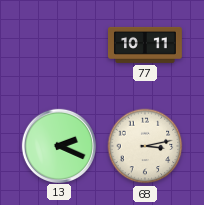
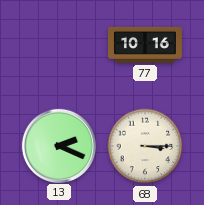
77: 10:11 -> 10:16 (146, 45)
68: 3:13 -> 3:15 (145, 146)
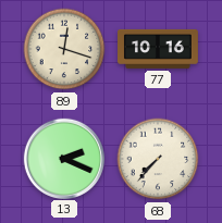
89: none -> 12:18 (64, 49)
68: 3:15 -> 7:37 (158, 159)
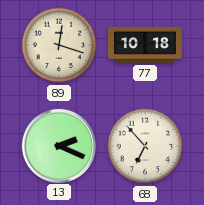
77: 10:16 -> 10:18 (146, 45)
68: 7:37 -> 6:53 (145, 146)
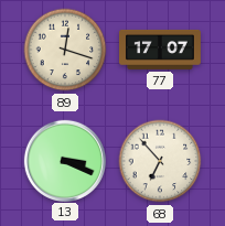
77: 10:18 -> 17:07 (161, 50)
13: 2:19 -> 3:19 (64, 160)
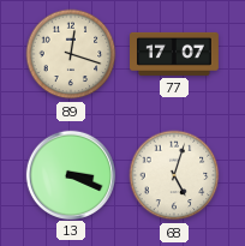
68: 6:53 -> 5:03 (174, 175)
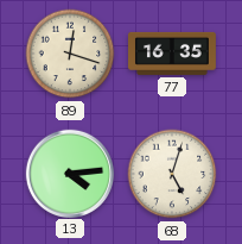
77: 17:07 -> 16:35 (173, 54)
13: 3:19 -> 4:14 (69, 173)
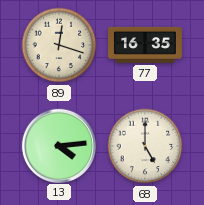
68: 5:03 -> 5:00 (145, 146)
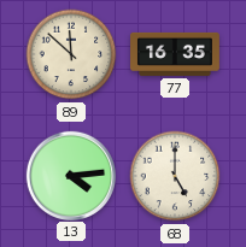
89: 12:18 -> 11:52 (71, 54)
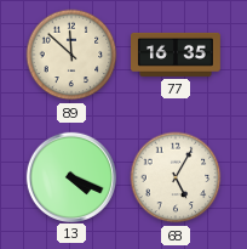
13: 4:14 -> 4:19 (70, 176)
68: 5:00 -> 5:05 (176, 177)
